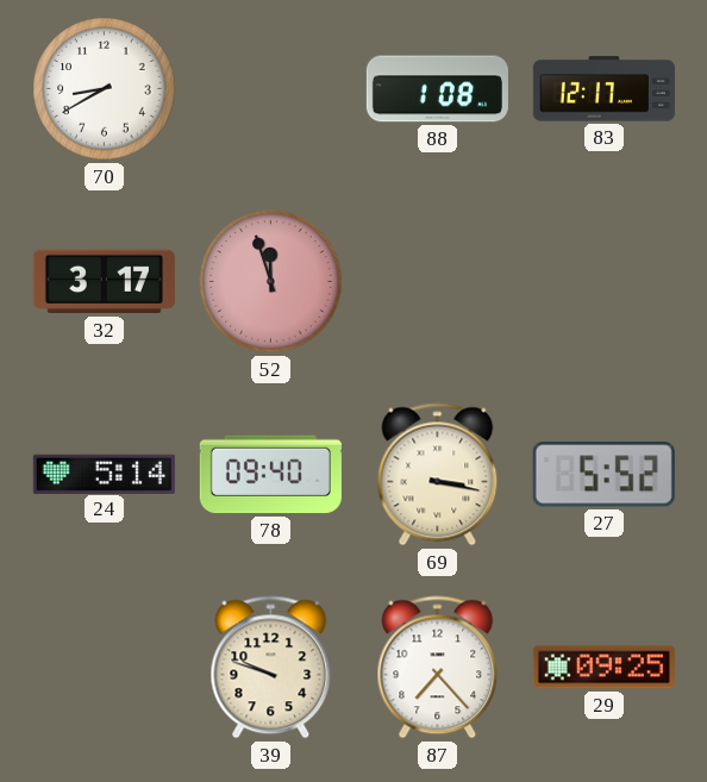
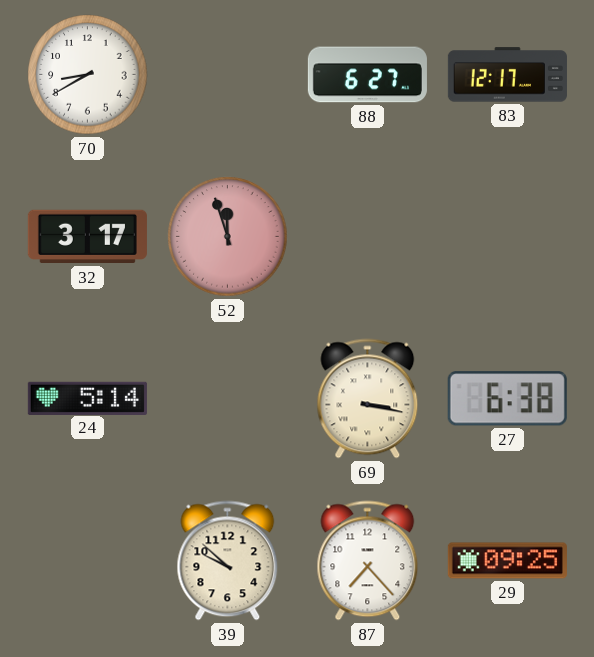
88: 1:08 -> 6:27 (367, 75)
78: 09:40 -> none (270, 475)
27: 5:52 -> 6:38 (507, 399)
39: 9:48 -> 9:52 (228, 561)
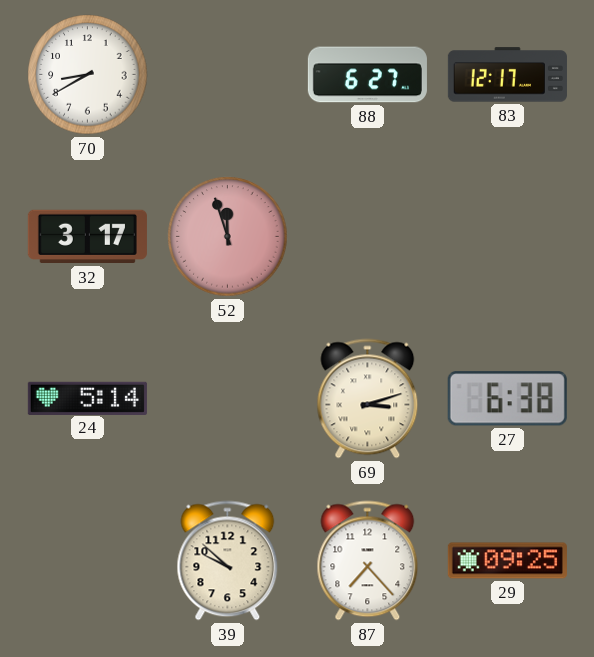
69: 3:17 -> 3:12 (368, 399)
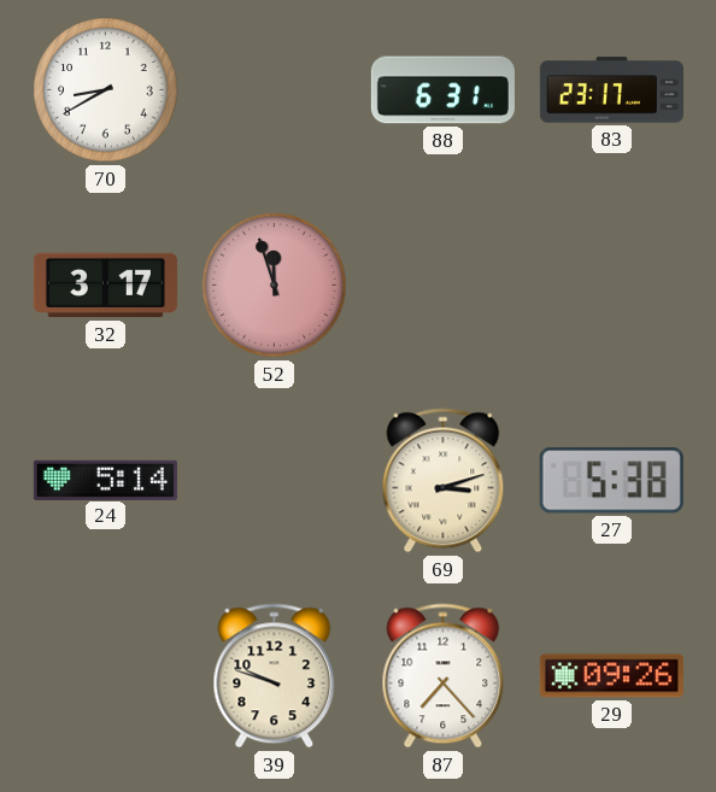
88: 6:27 -> 6:31 (442, 90)
83: 12:17 -> 23:17 (611, 90)
27: 6:38 -> 5:38 (611, 481)
39: 9:52 -> 9:48 (275, 676)
29: 09:25 -> 09:26 (611, 676)
